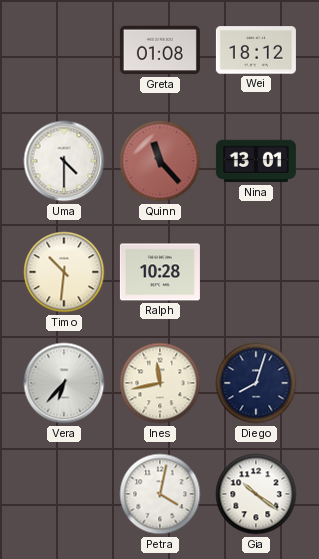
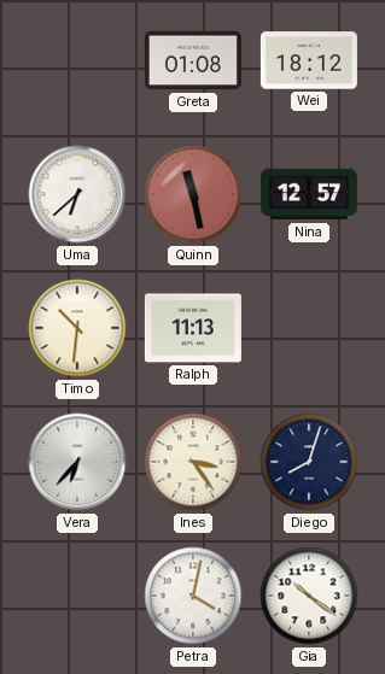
Uma: 4:30 -> 6:38 (77, 194)
Quinn: 11:23 -> 11:28 (193, 194)
Nina: 13:01 -> 12:57 (309, 194)
Ralph: 10:28 -> 11:13 (193, 328)
Ines: 11:43 -> 3:24 (193, 462)
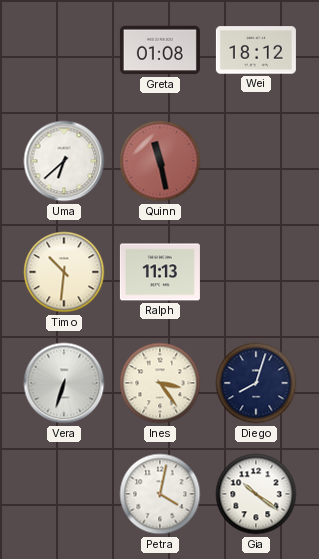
Nina: 12:57 -> none (309, 194)
Vera: 6:37 -> 6:33 (64, 383)
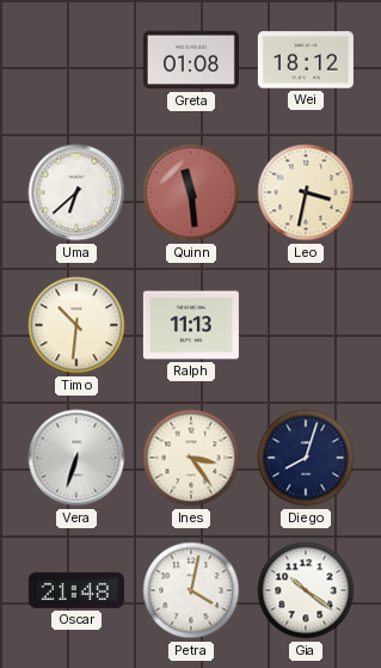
Quinn: 11:28 -> 11:29 (191, 192)
Leo: none -> 3:32 (306, 192)
Oscar: none -> 21:48 (76, 590)
